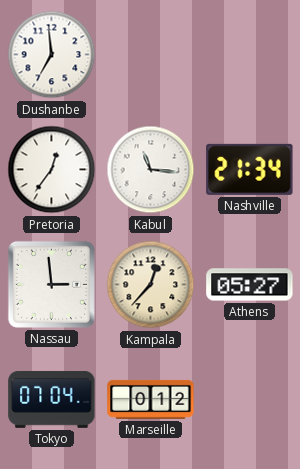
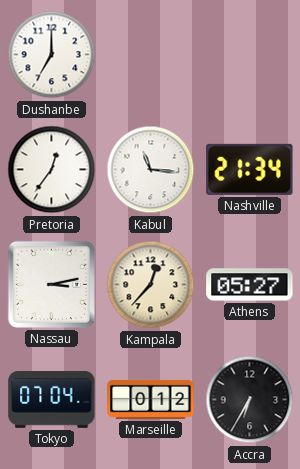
Dushanbe: 6:59 -> 7:00 (52, 55)
Nassau: 2:59 -> 3:13 (51, 284)
Accra: none -> 6:35 (250, 400)
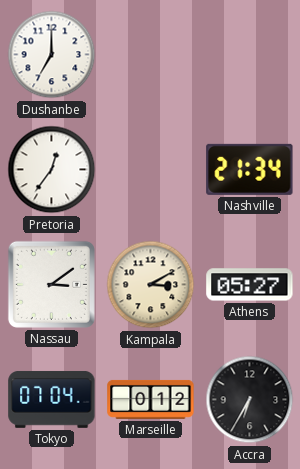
Kabul: 11:16 -> none (151, 170)
Nassau: 3:13 -> 3:09 (51, 284)
Kampala: 12:37 -> 3:10 (151, 285)
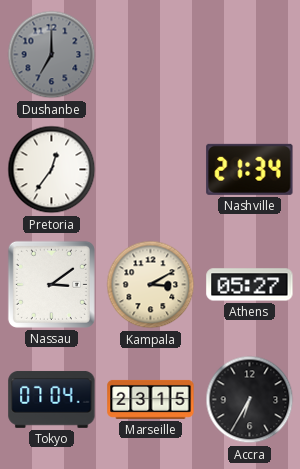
Dushanbe dial: white -> grey (52, 55)
Marseille: 0:12 -> 23:15 (151, 399)
